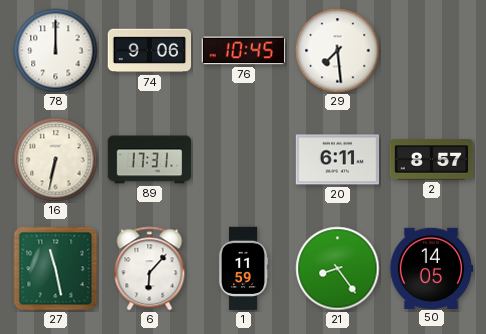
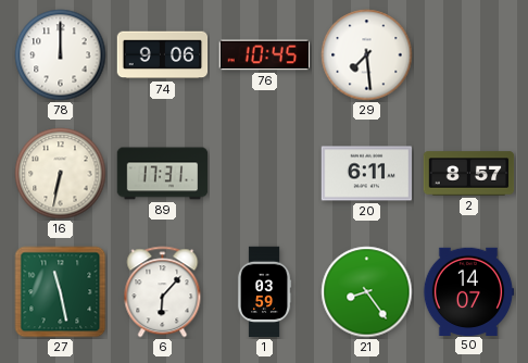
1: 11:59 -> 03:59 (264, 292)
50: 14:05 -> 14:07 (468, 291)
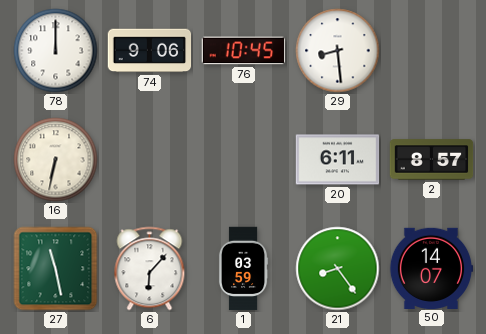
29: 7:29 -> 8:29 (338, 51)
89: 17:31 -> none (163, 174)
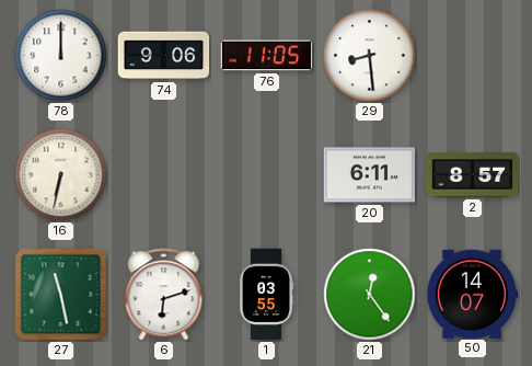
76: 10:45 -> 11:05 (267, 56)
6: 6:07 -> 6:12 (164, 295)
1: 03:59 -> 03:55 (266, 295)
21: 8:24 -> 12:24 (370, 295)
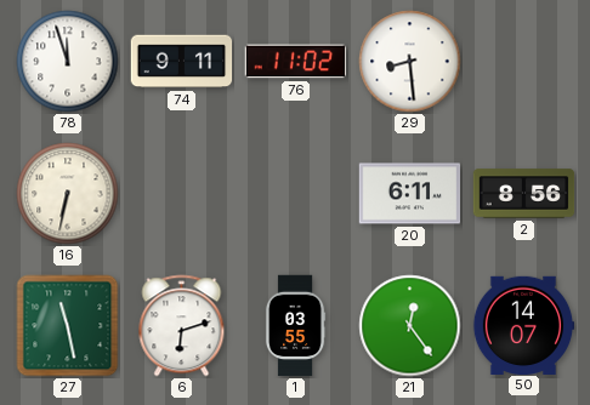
78: 12:00 -> 11:57 (68, 62)
74: 9:06 -> 9:11 (182, 62)
76: 11:05 -> 11:02 (296, 62)
2: 8:57 -> 8:56 (524, 194)
